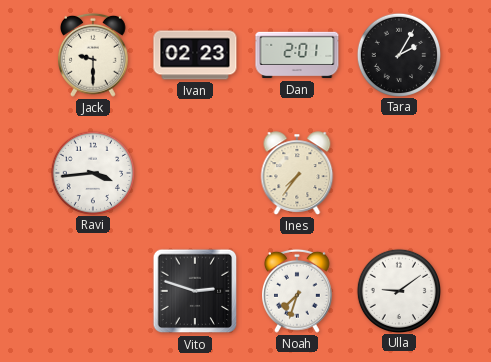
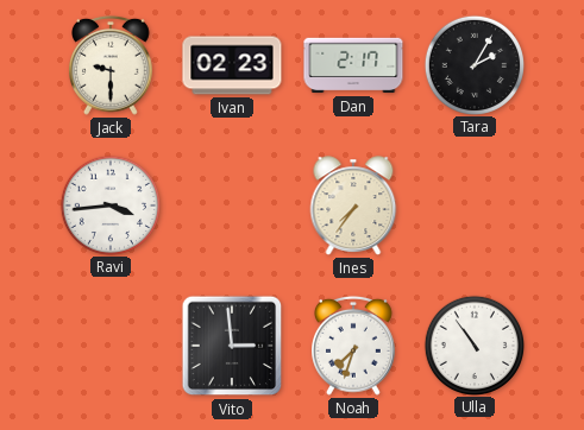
Dan: 2:01 -> 2:17 (353, 65)
Vito: 2:48 -> 2:59 (232, 346)
Ulla: 9:09 -> 10:54 (473, 344)
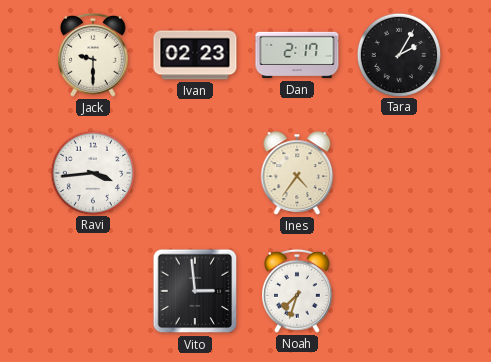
Ines: 7:36 -> 4:36 (297, 173)
Ulla: 10:54 -> none (473, 344)
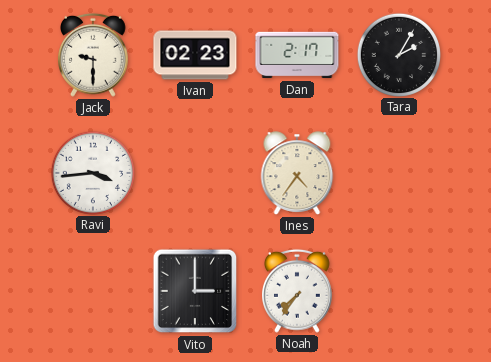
Vito: 2:59 -> 3:00 (195, 291)
Noah: 7:33 -> 7:36 (298, 291)
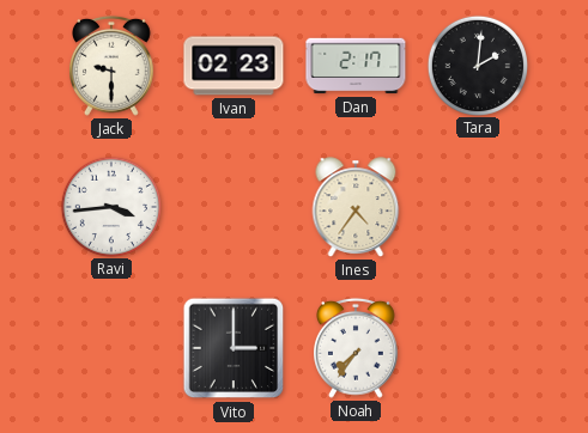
Tara: 2:05 -> 2:01 (477, 65)
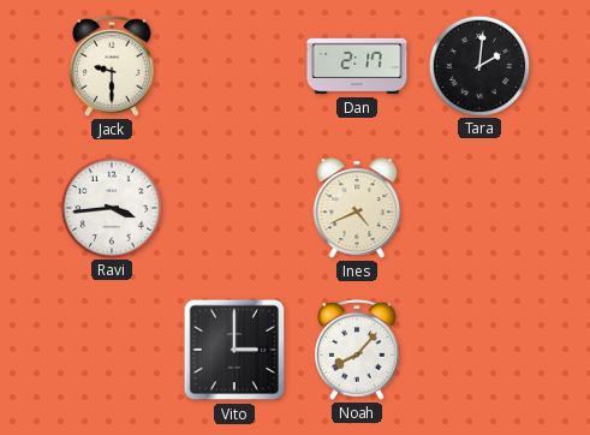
Ivan: 02:23 -> none (234, 66)
Ines: 4:36 -> 4:41 (357, 208)
Noah: 7:36 -> 8:07 (358, 350)
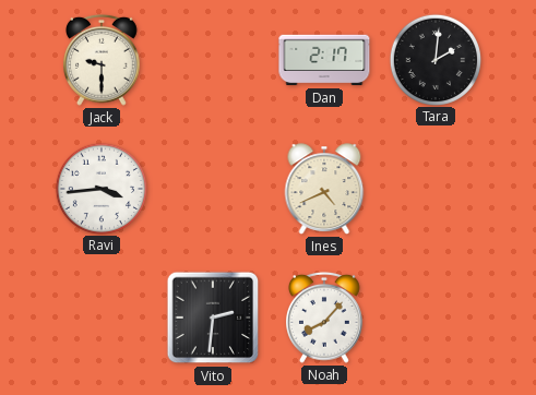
Vito: 3:00 -> 2:31 (213, 318)
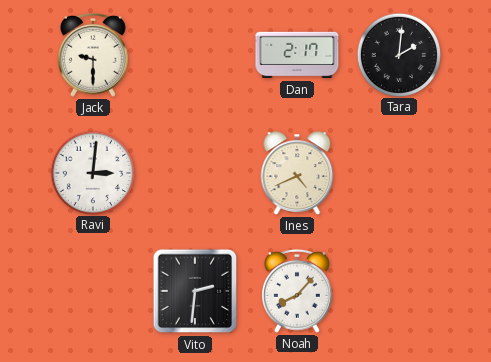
Ravi: 3:44 -> 3:01 (92, 172)
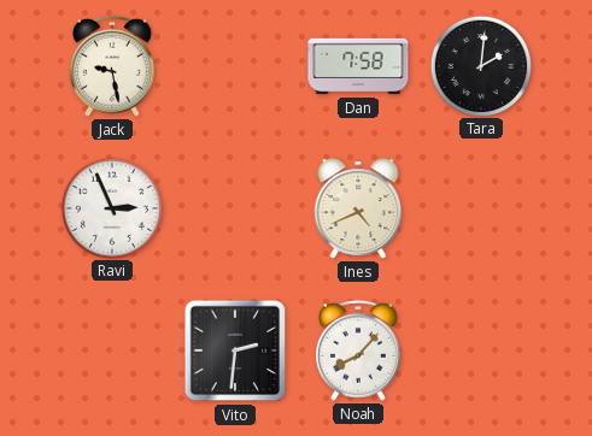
Jack: 9:30 -> 9:28 (113, 66)
Dan: 2:17 -> 7:58 (358, 66)
Ravi: 3:01 -> 2:56 (111, 207)
